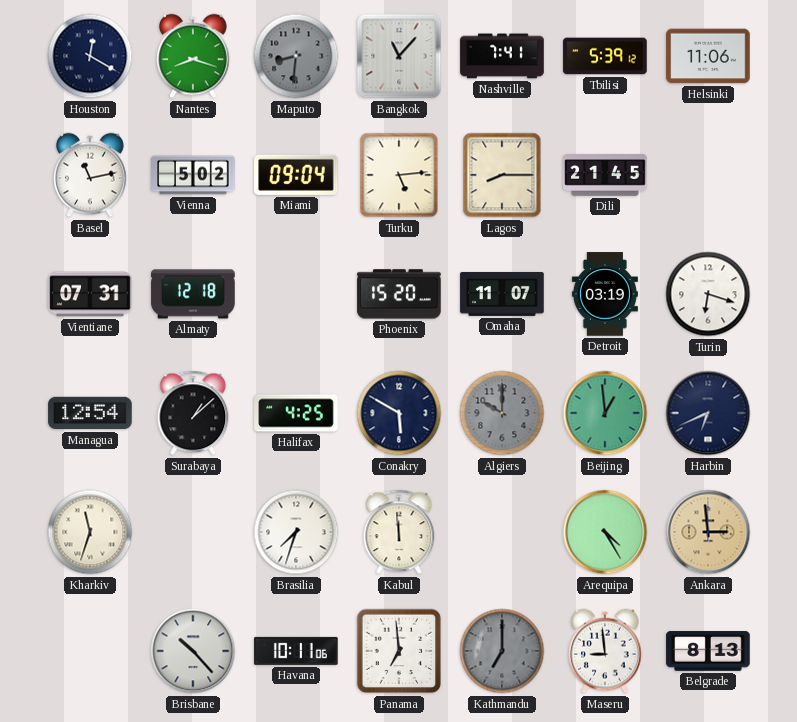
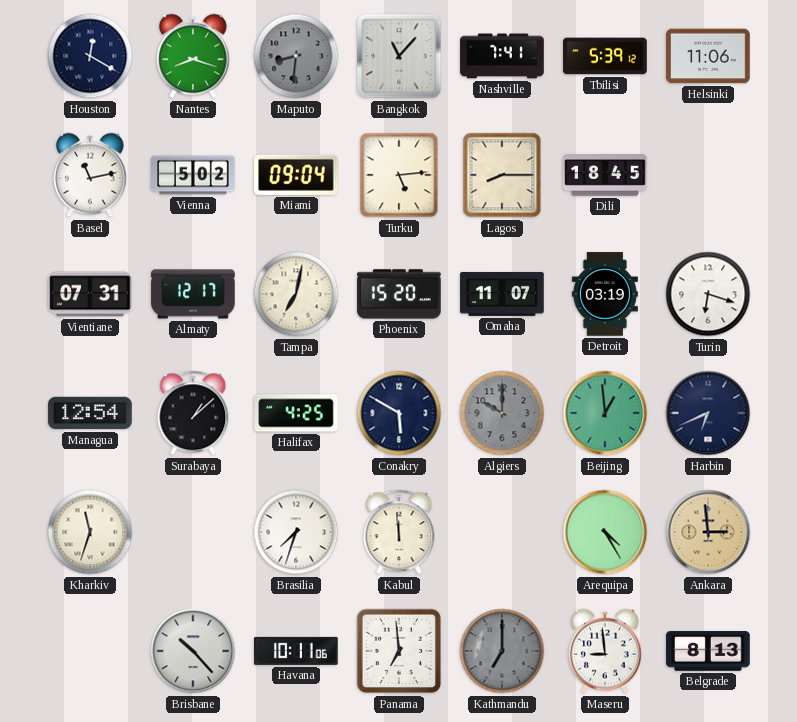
Dili: 21:45 -> 18:45 (605, 175)
Almaty: 12:18 -> 12:17 (193, 294)
Tampa: none -> 7:02 (296, 294)
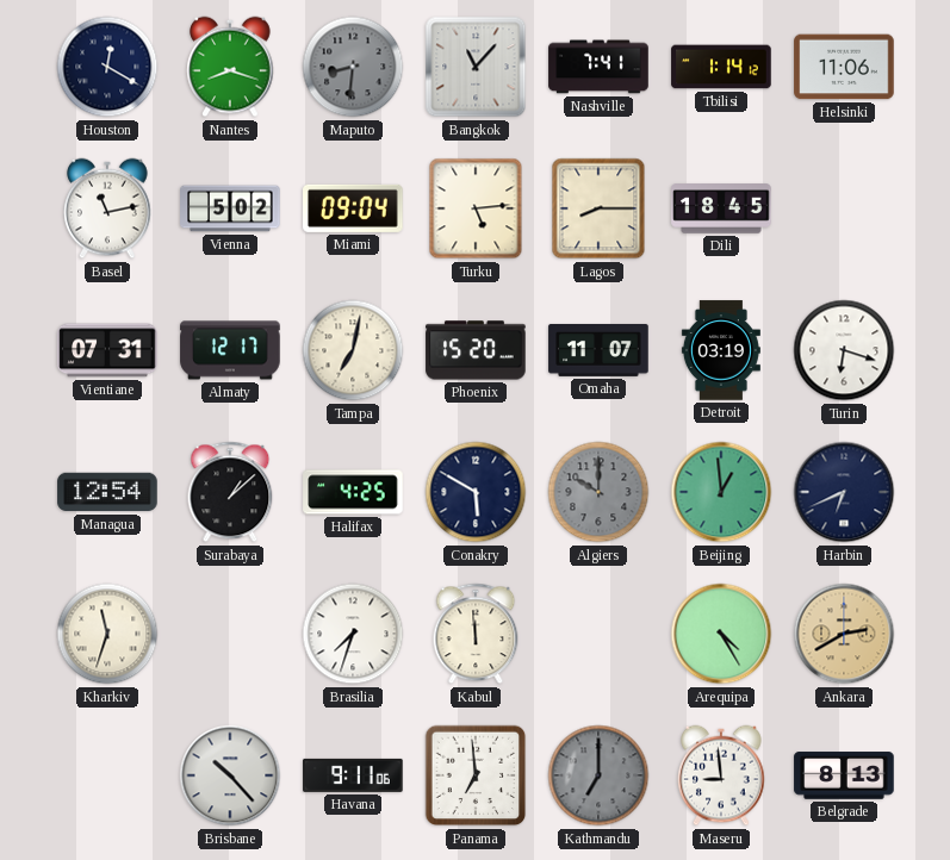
Tbilisi: 5:39 -> 1:14 (721, 67)
Ankara: 2:59 -> 2:40 (844, 634)
Havana: 10:11 -> 9:11 (353, 775)
